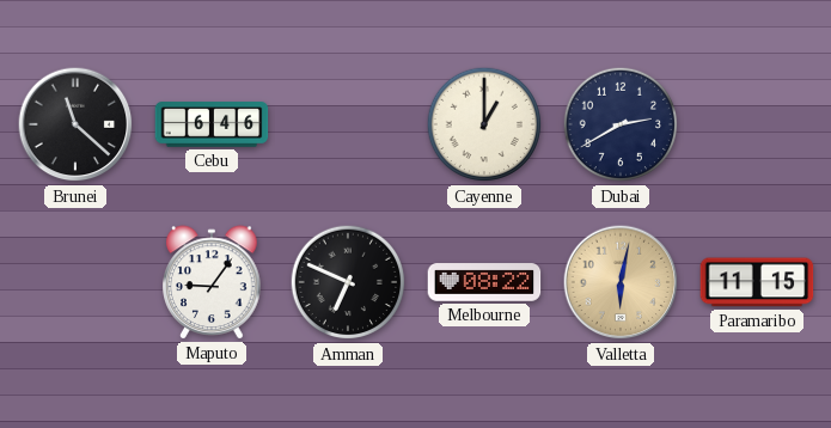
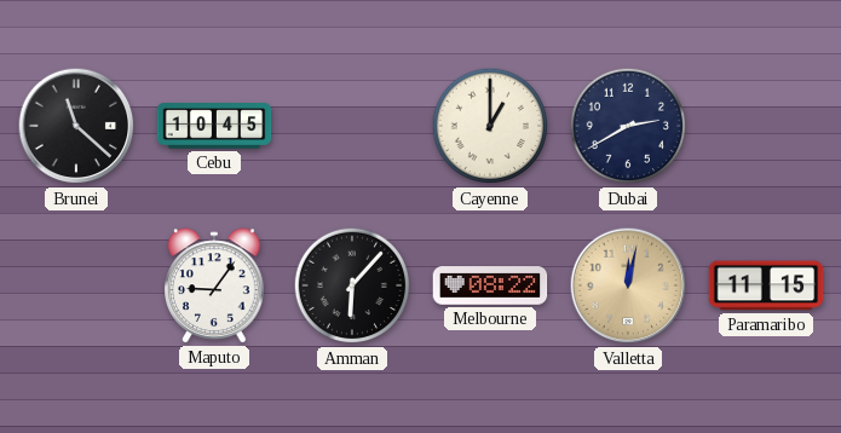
Cebu: 6:46 -> 10:45 (214, 126)
Amman: 6:49 -> 6:07 (352, 285)
Valletta: 6:02 -> 12:02 (628, 285)
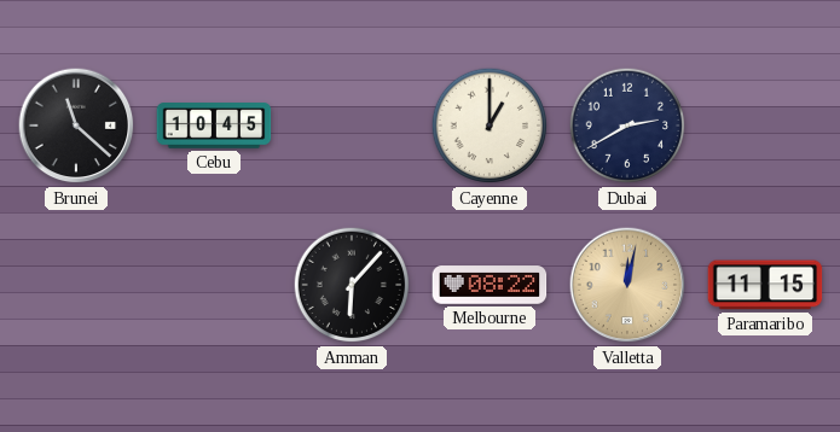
Maputo: 9:06 -> none (214, 285)
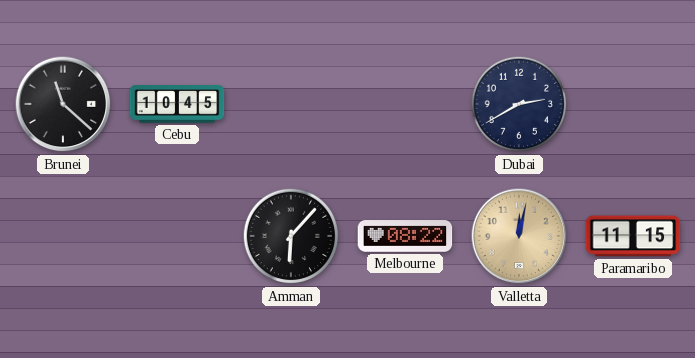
Cayenne: 1:00 -> none (489, 125)
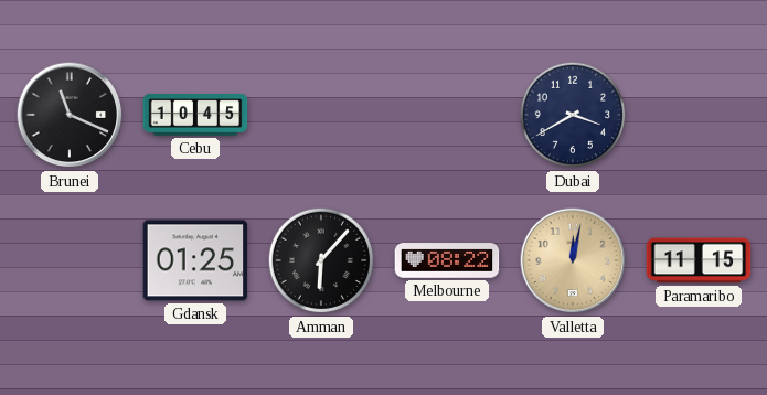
Brunei: 11:22 -> 11:19 (70, 115)
Dubai: 2:40 -> 3:40 (573, 115)
Gdansk: none -> 01:25 (195, 260)
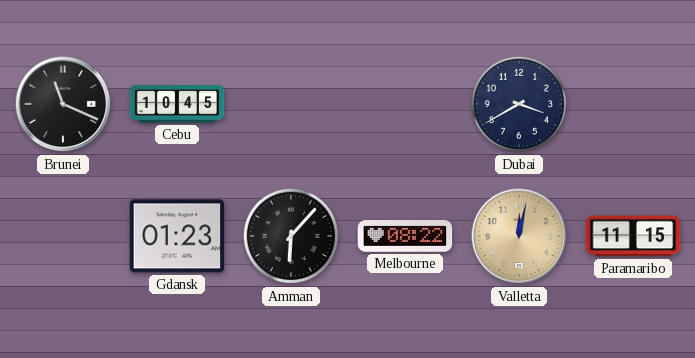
Gdansk: 01:25 -> 01:23 (177, 236)
